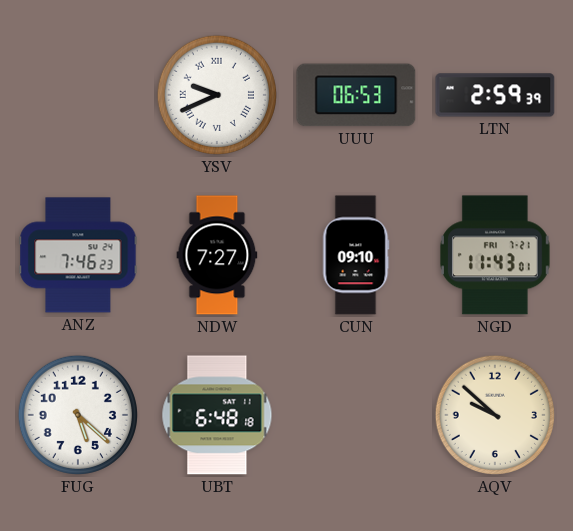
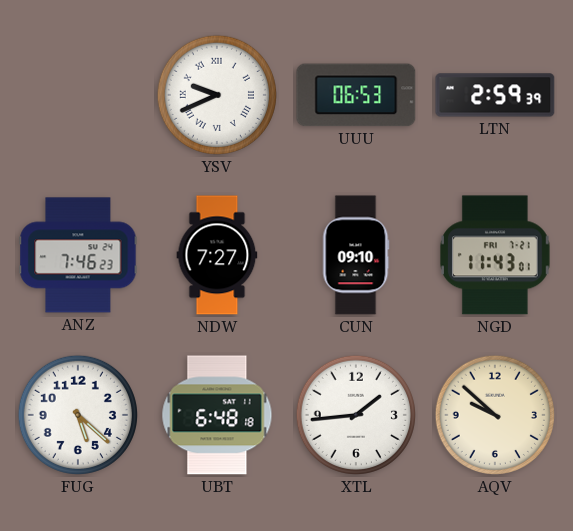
XTL: none -> 1:44 (356, 415)
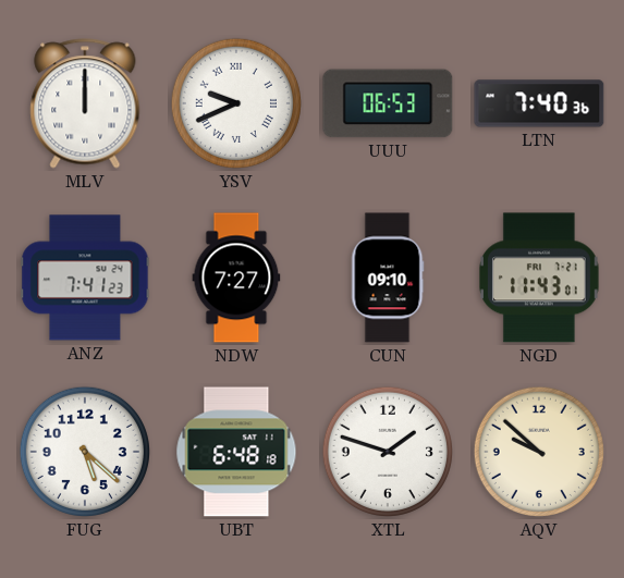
MLV: none -> 12:00 (85, 103)
LTN: 2:59 -> 7:40 (539, 103)
ANZ: 7:46 -> 7:41 (85, 278)
XTL: 1:44 -> 1:48 (388, 452)
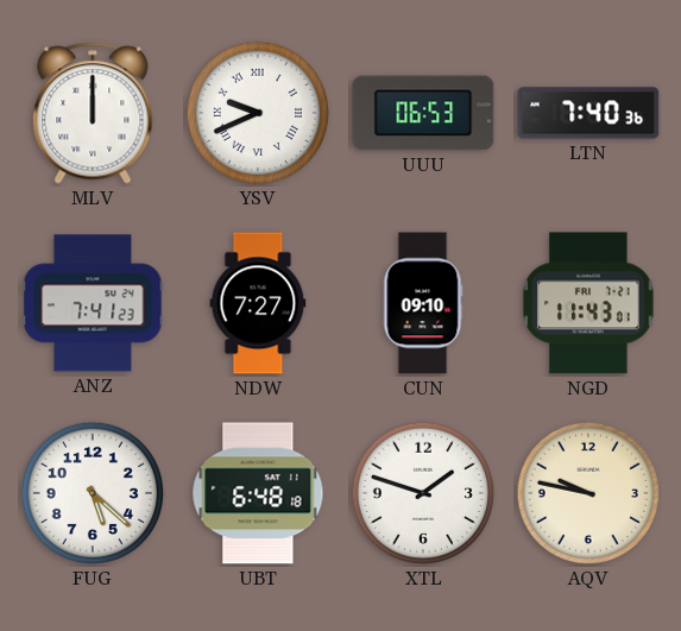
AQV: 9:52 -> 9:47 (588, 493)
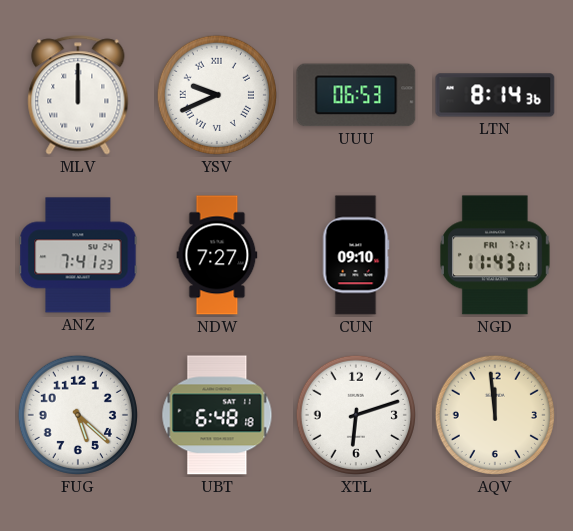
LTN: 7:40 -> 8:14 (495, 95)
XTL: 1:48 -> 6:12 (356, 415)
AQV: 9:47 -> 11:59 (495, 415)
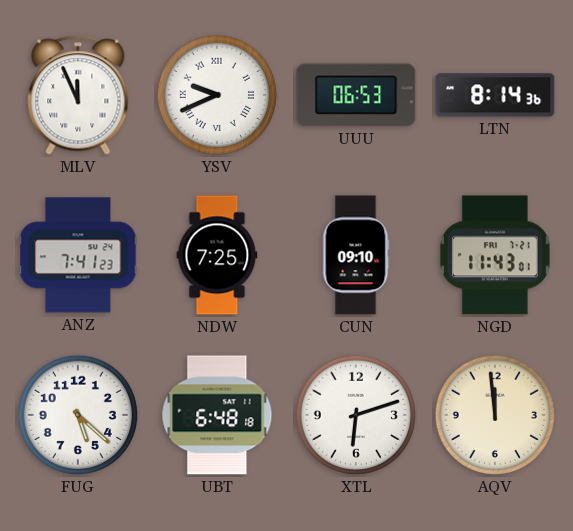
MLV: 12:00 -> 11:56 (78, 95)
NDW: 7:27 -> 7:25 (217, 255)
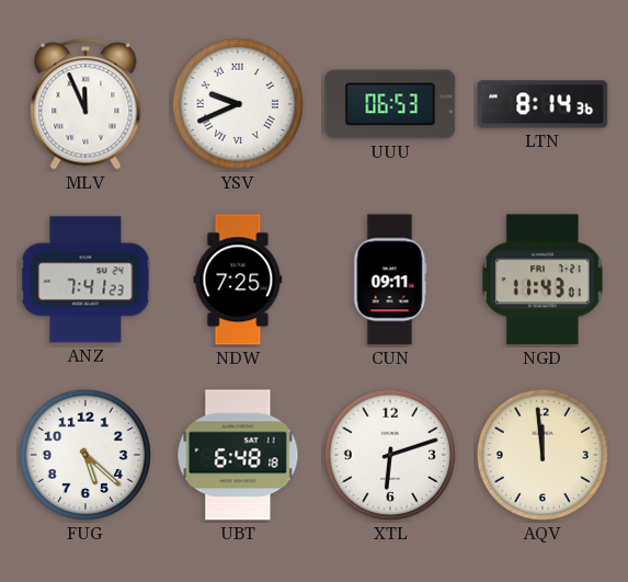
CUN: 09:10 -> 09:11 (390, 279)
